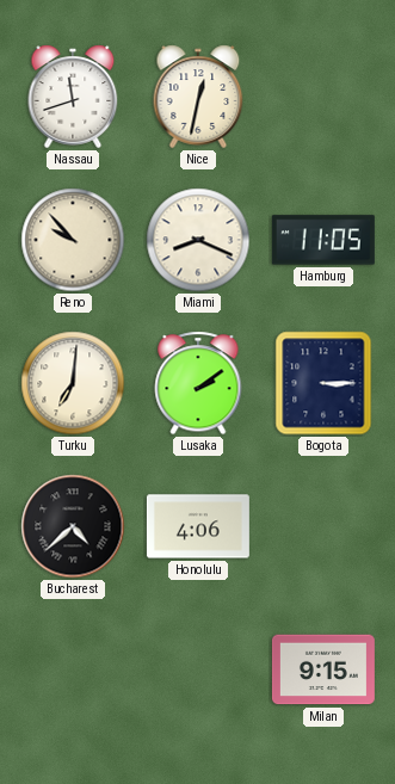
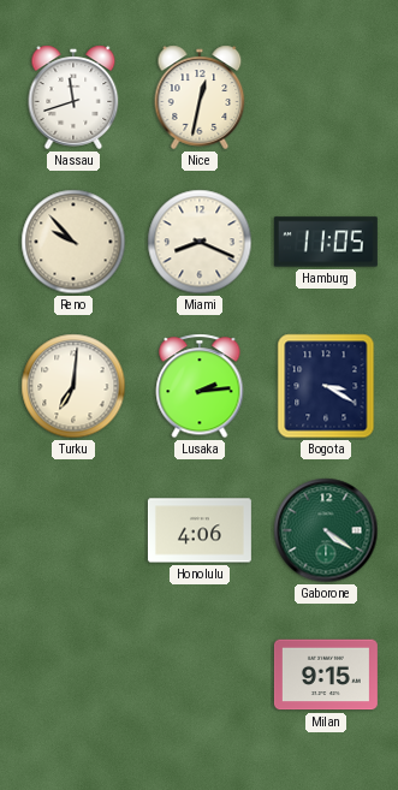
Lusaka: 2:09 -> 2:14 (200, 386)
Bogota: 3:15 -> 3:20 (326, 386)
Bucharest: 4:38 -> none (73, 526)
Gaborone: none -> 4:21 (326, 530)
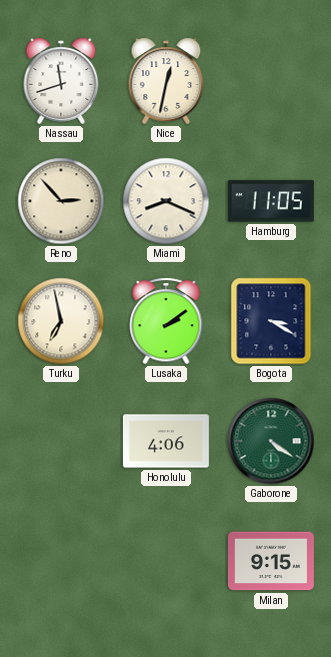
Reno: 9:53 -> 2:53 (61, 201)
Turku: 7:01 -> 6:58 (61, 321)
Lusaka: 2:14 -> 2:09 (166, 321)
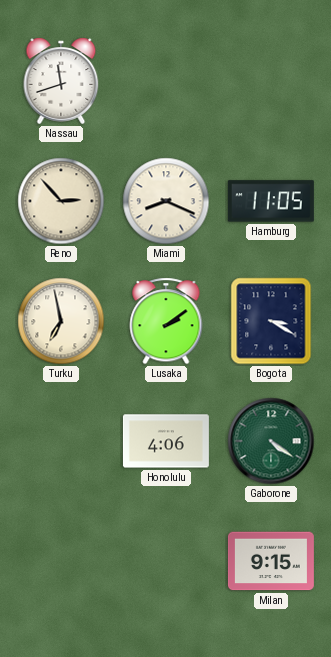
Nice: 12:32 -> none (166, 81)
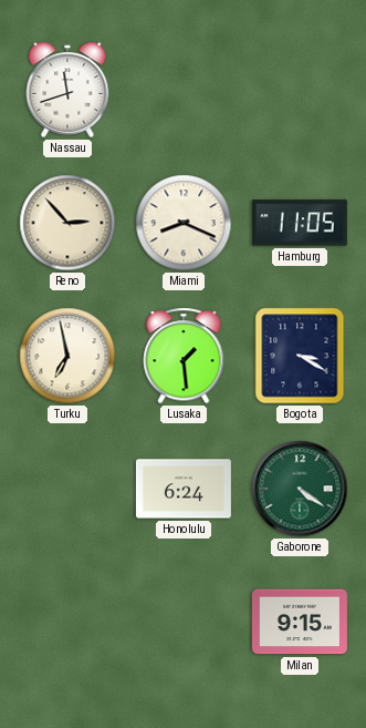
Lusaka: 2:09 -> 1:29 (184, 356)
Honolulu: 4:06 -> 6:24 (184, 489)
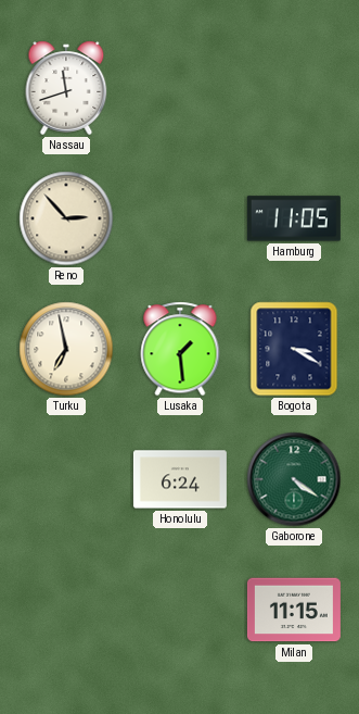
Miami: 8:19 -> none (184, 223)
Milan: 9:15 -> 11:15 (294, 610)
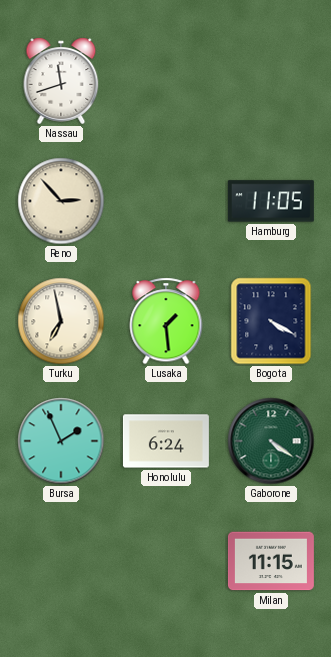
Bogota: 3:20 -> 4:20 (271, 321)
Bursa: none -> 1:56 (61, 441)
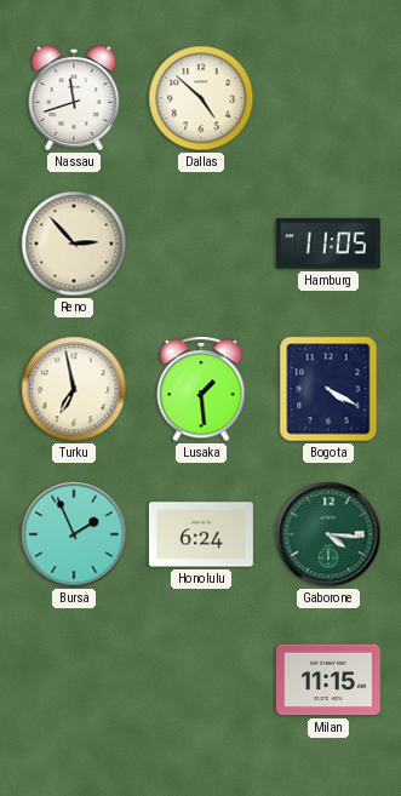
Dallas: none -> 4:52 (201, 98)
Gaborone: 4:21 -> 4:16 (328, 534)
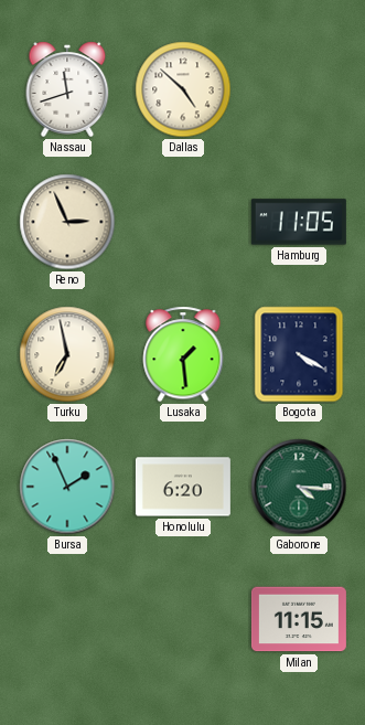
Reno: 2:53 -> 2:56 (67, 222)
Honolulu: 6:24 -> 6:20 (183, 487)
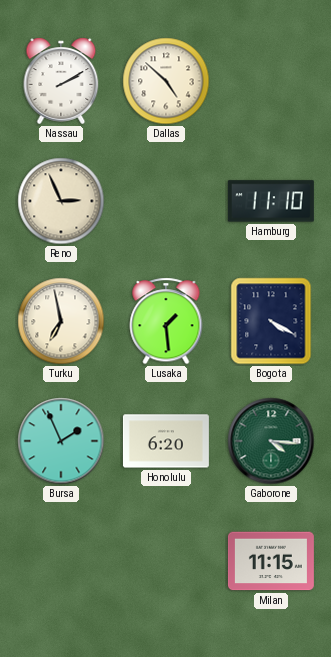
Nassau: 11:42 -> 2:10 (61, 81)
Hamburg: 11:05 -> 11:10 (271, 201)
